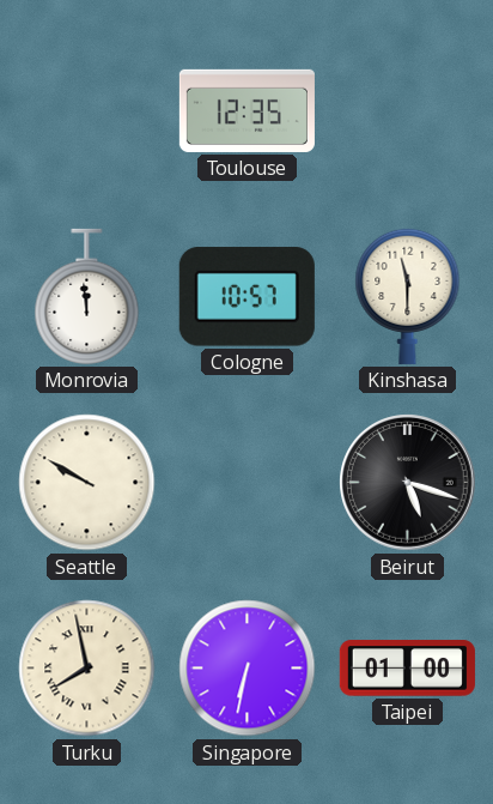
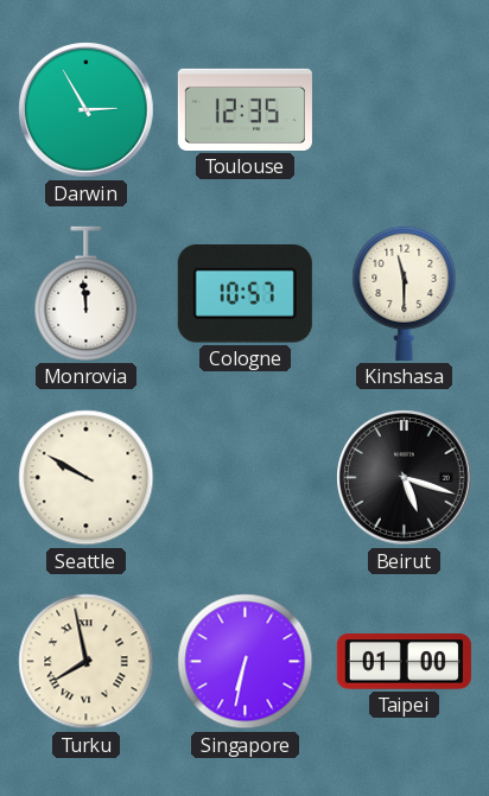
Darwin: none -> 2:55 (87, 110)
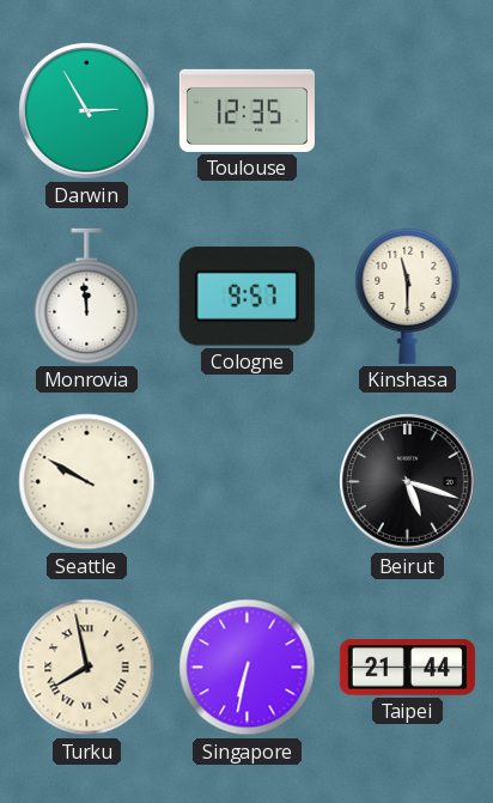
Cologne: 10:57 -> 9:57 (246, 297)
Taipei: 01:00 -> 21:44 (407, 668)
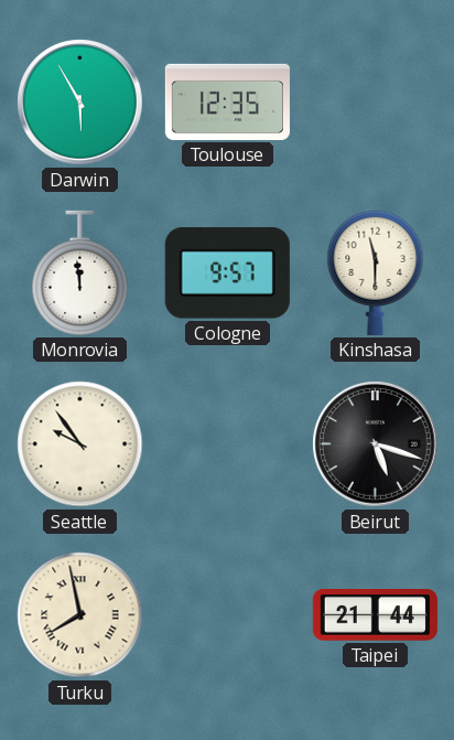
Darwin: 2:55 -> 5:55 (80, 103)
Seattle: 9:50 -> 9:54 (80, 444)
Singapore: 6:32 -> none (248, 668)
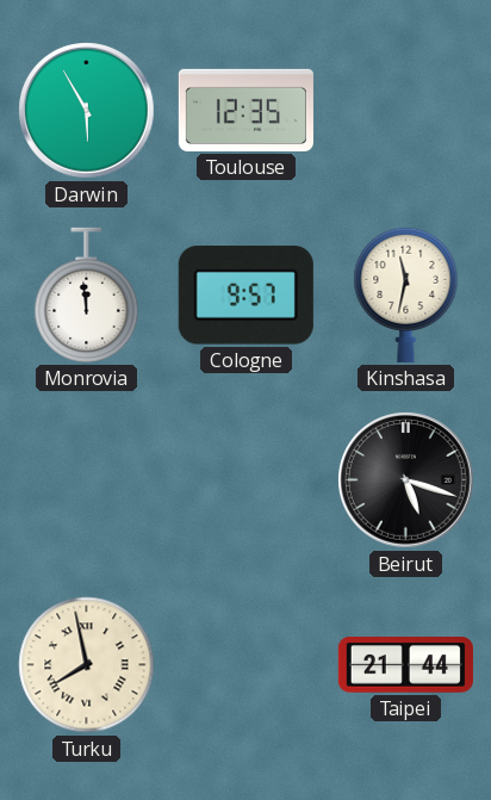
Kinshasa: 11:30 -> 11:32 (406, 294)
Seattle: 9:54 -> none (80, 444)
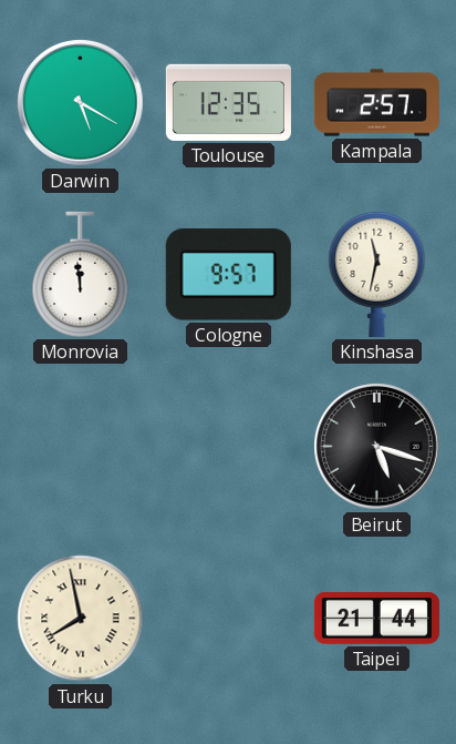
Darwin: 5:55 -> 5:20 (81, 103)
Kampala: none -> 2:57 (376, 103)
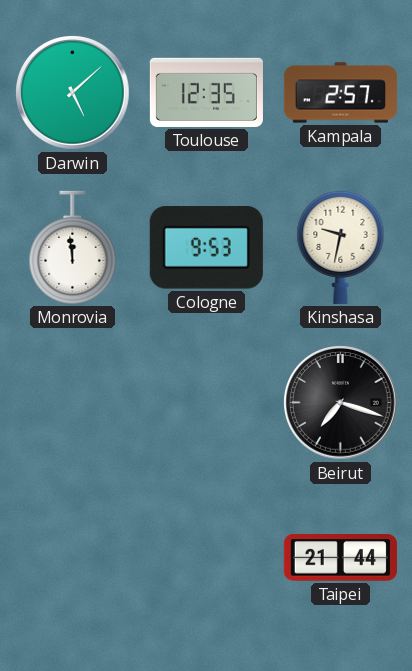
Darwin: 5:20 -> 5:08 (73, 93)
Cologne: 9:57 -> 9:53 (206, 248)
Kinshasa: 11:32 -> 9:32 (341, 247)
Beirut: 5:18 -> 7:18 (341, 403)
Turku: 7:58 -> none (81, 619)
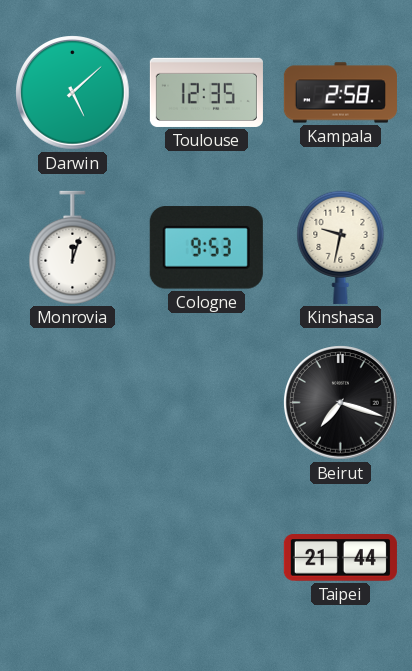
Kampala: 2:57 -> 2:58 (340, 93)
Monrovia: 11:59 -> 12:03 (73, 247)
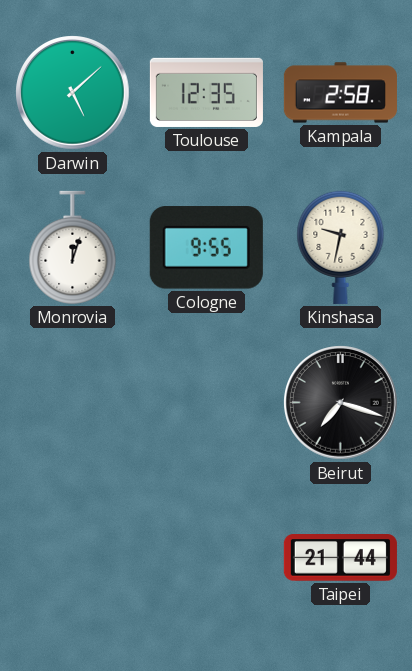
Cologne: 9:53 -> 9:55 (206, 248)
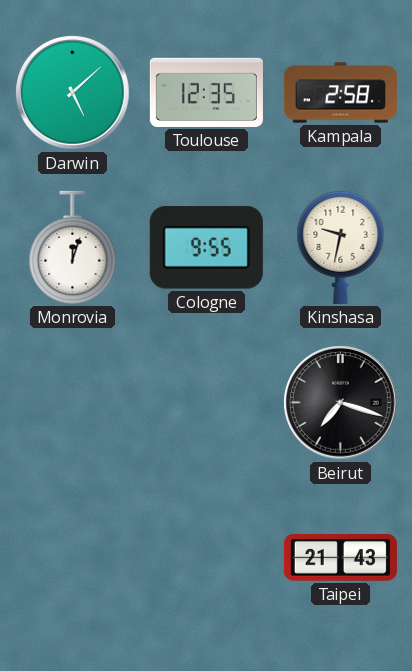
Taipei: 21:44 -> 21:43 (340, 558)
